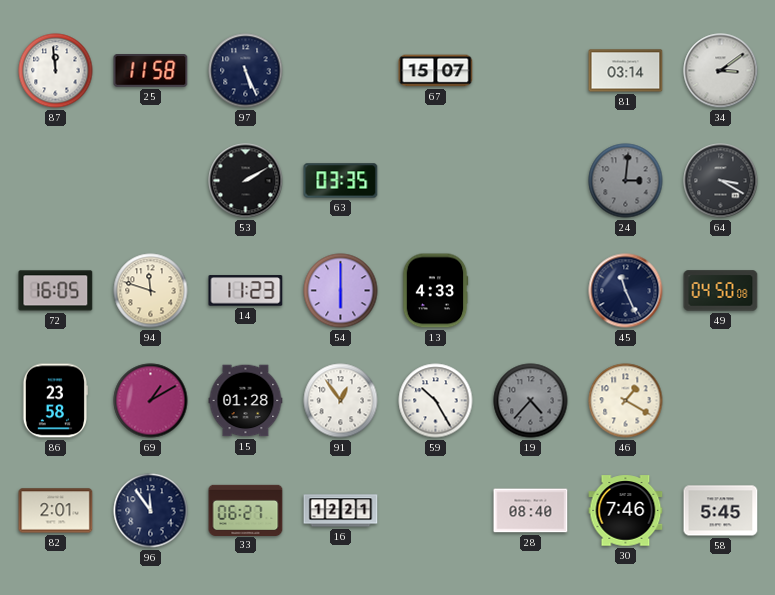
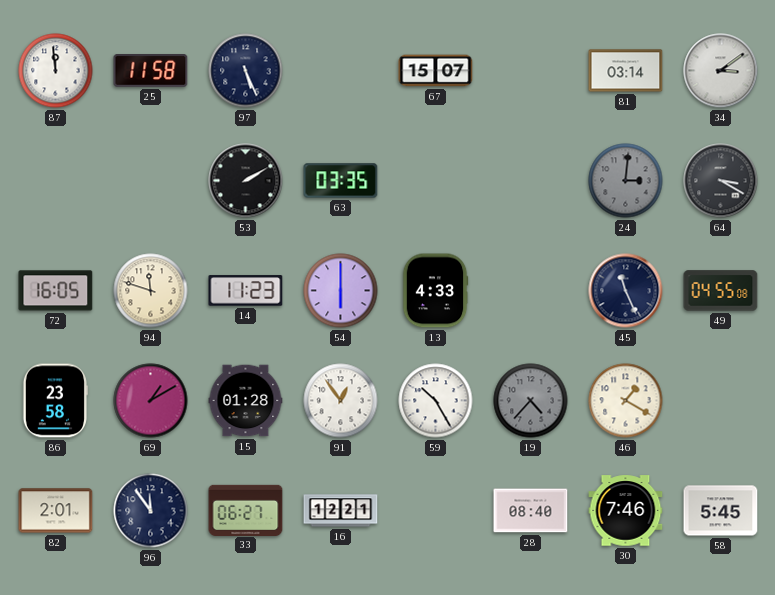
49: 04:50 -> 04:55 (721, 291)
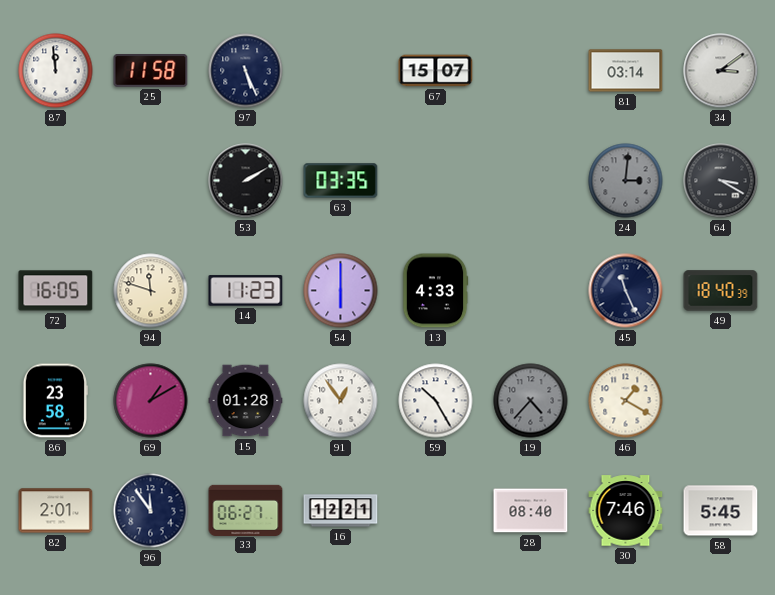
49: 04:55 -> 18:40 (721, 291)
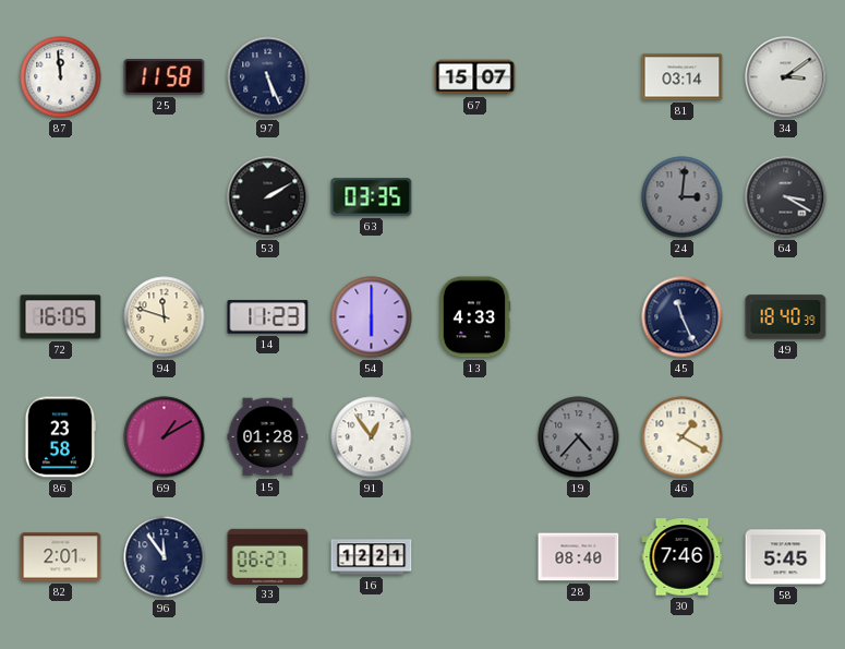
59: 10:25 -> none (436, 401)
